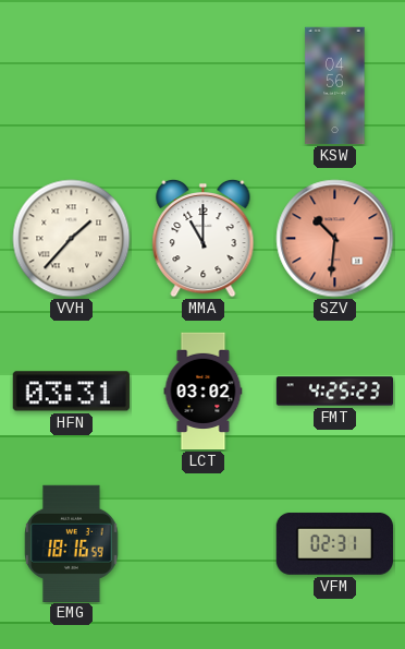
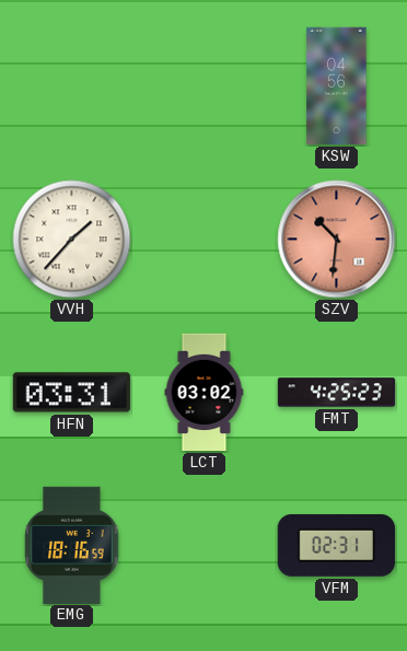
MMA: 11:00 -> none (204, 238)
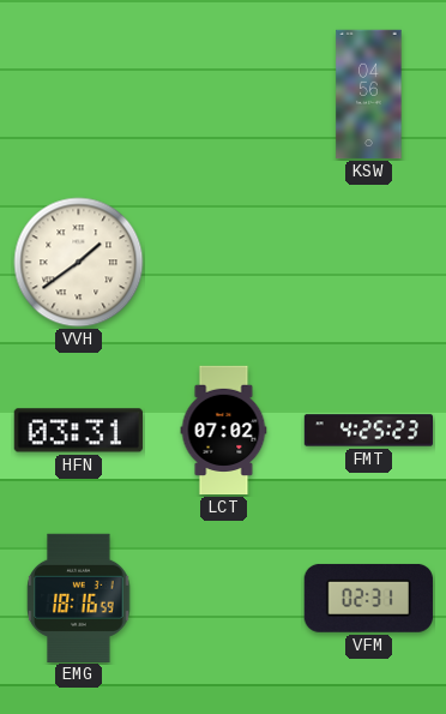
VVH: 1:37 -> 1:39 (79, 263)
SZV: 10:31 -> none (337, 240)
LCT: 03:02 -> 07:02 (224, 431)
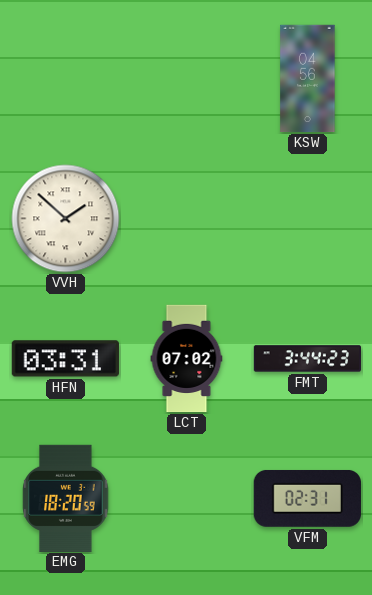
VVH: 1:39 -> 1:52 (66, 219)
FMT: 4:25 -> 3:44 (308, 359)
EMG: 18:16 -> 18:20 (66, 498)
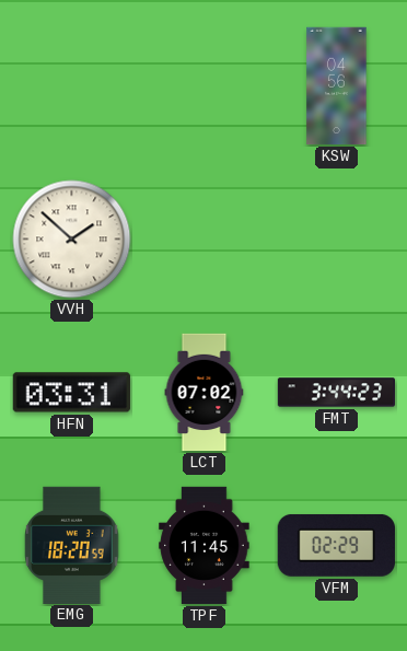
TPF: none -> 11:45 (205, 546)
VFM: 02:31 -> 02:29 (336, 545)
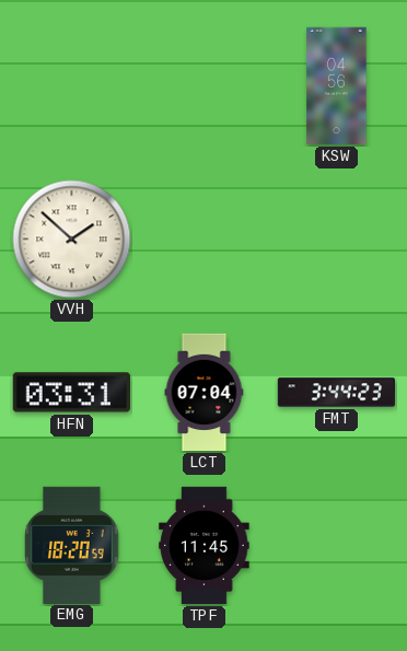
LCT: 07:02 -> 07:04 (205, 393)
VFM: 02:29 -> none (336, 545)
